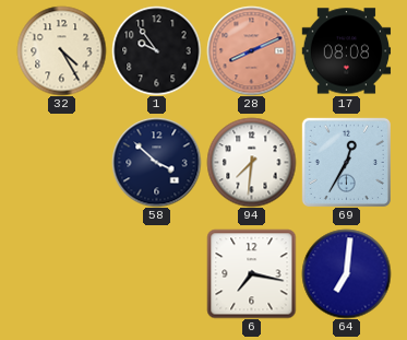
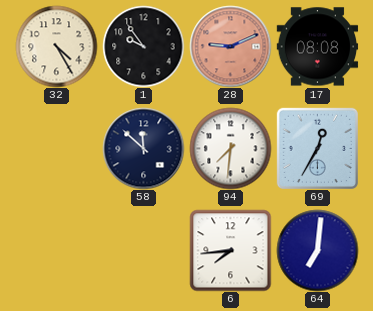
28: 8:11 -> 9:11 (230, 46)
58: 3:52 -> 11:52 (143, 148)
6: 7:17 -> 7:44 (230, 250)
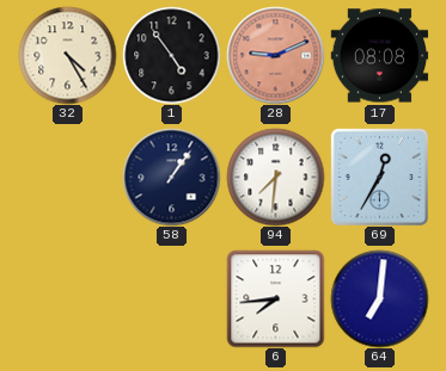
1: 9:54 -> 4:54 (171, 55)
58: 11:52 -> 1:06 (171, 177)
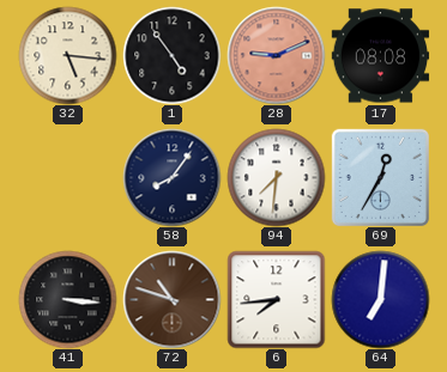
32: 4:25 -> 5:16 (67, 55)
58: 1:06 -> 8:06 (171, 177)
41: none -> 3:16 (67, 299)
72: none -> 10:48 (171, 299)
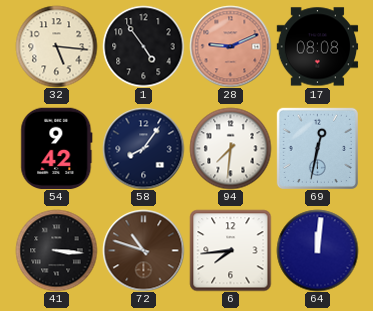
54: none -> 9:42 (57, 148)
69: 12:35 -> 12:32 (317, 148)
64: 7:01 -> 12:01 (317, 250)
